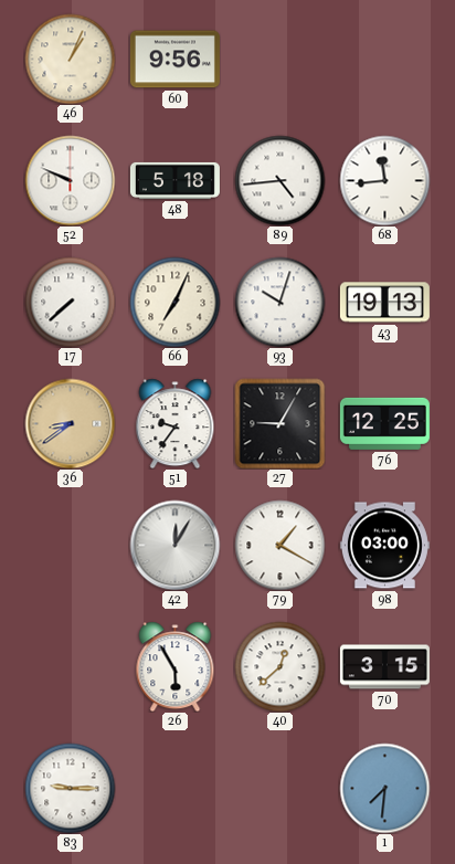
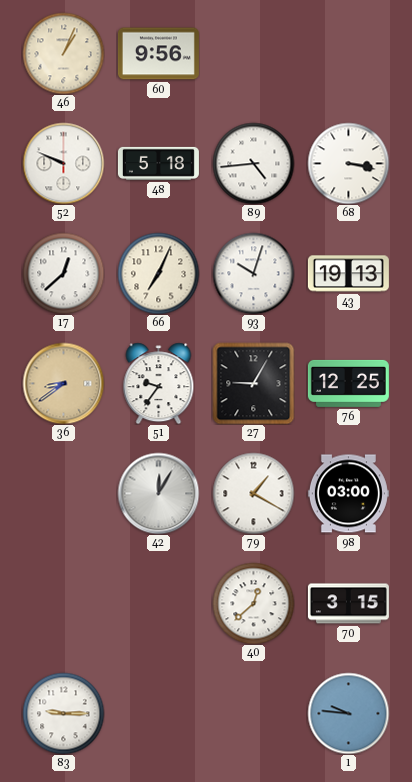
68: 11:44 -> 3:17 (348, 163)
17: 7:38 -> 12:38 (63, 273)
26: 5:55 -> none (176, 666)
1: 7:31 -> 9:46 (348, 713)
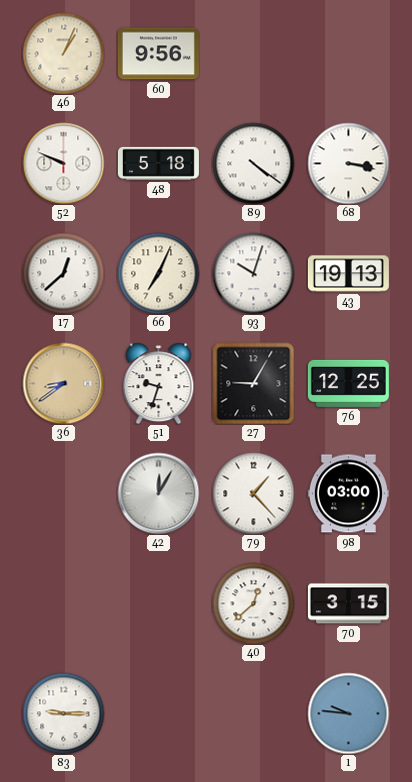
89: 4:44 -> 4:21 (253, 163)
51: 9:36 -> 9:33 (159, 383)
79: 1:20 -> 1:23 (253, 493)
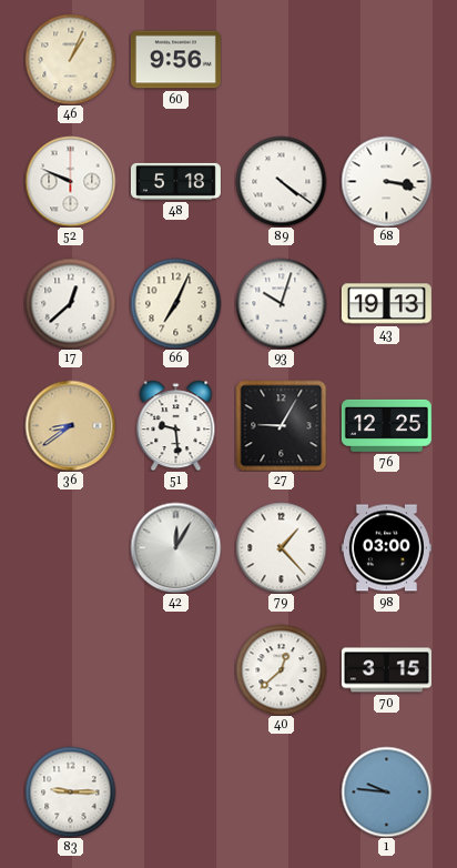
51: 9:33 -> 9:29 (176, 425)
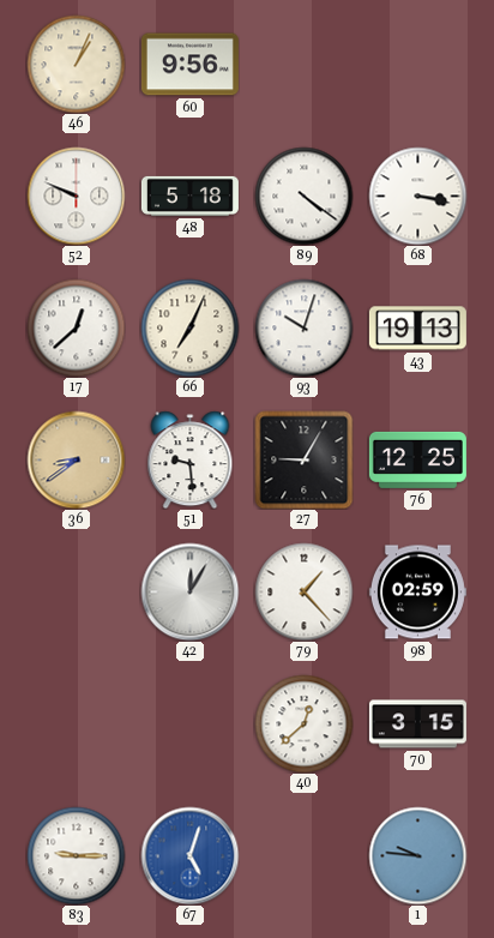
98: 03:00 -> 02:59 (417, 593)
67: none -> 5:03 (189, 855)
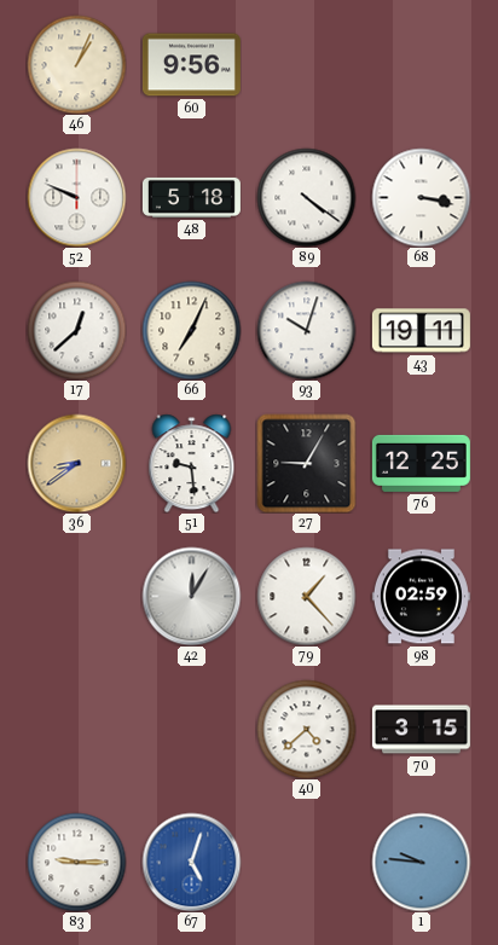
43: 19:13 -> 19:11 (421, 331)
40: 12:38 -> 4:38 (306, 729)
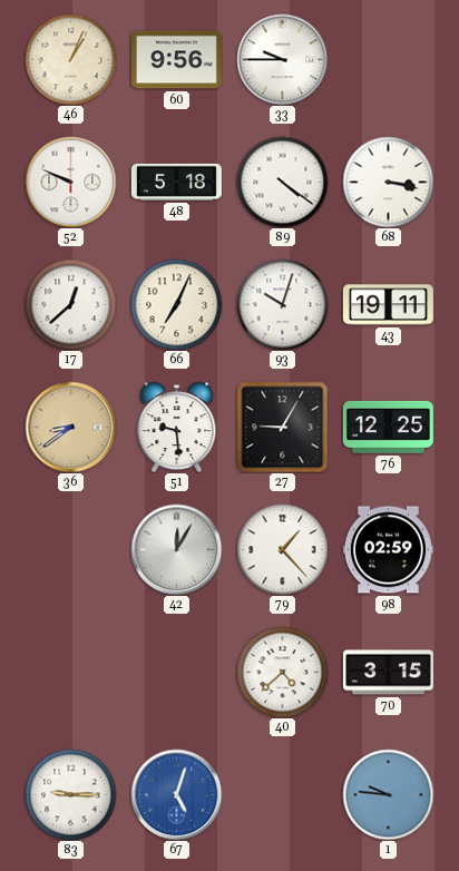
33: none -> 9:45 (282, 59)
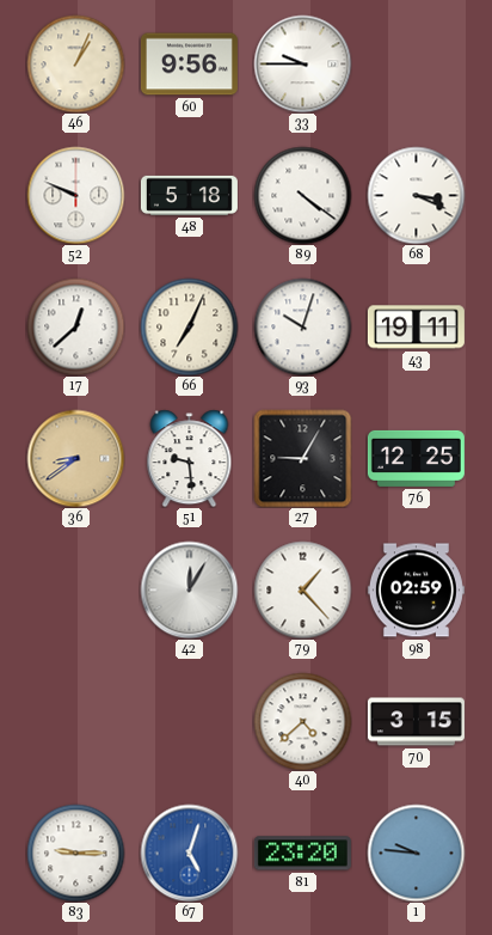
68: 3:17 -> 3:19 (416, 195)
81: none -> 23:20 (302, 854)
